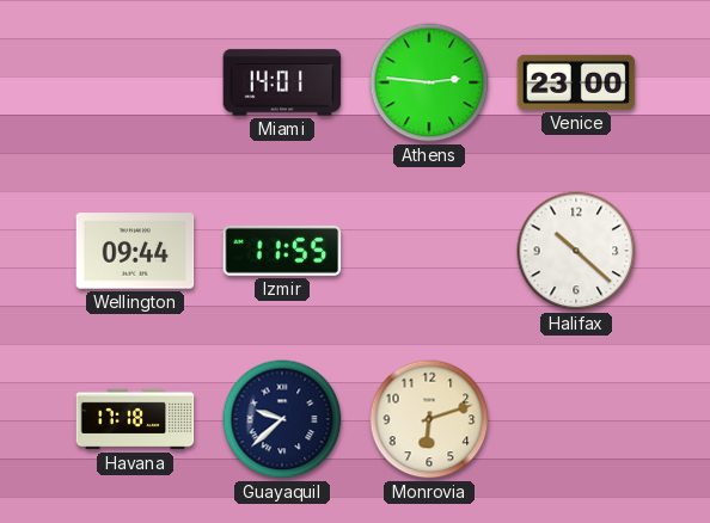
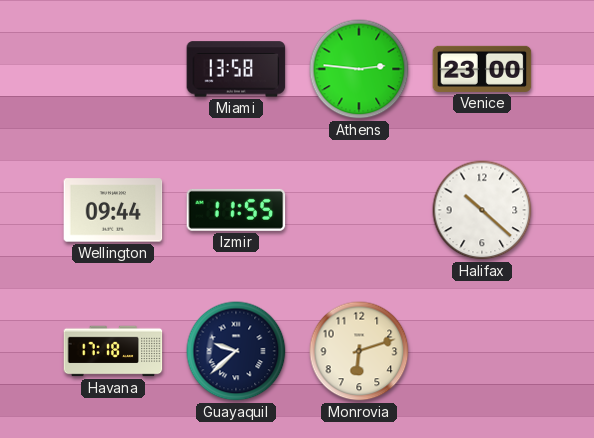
Miami: 14:01 -> 13:58 (236, 69)
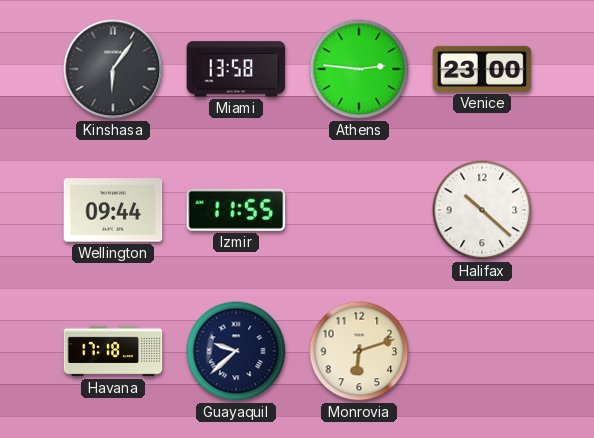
Kinshasa: none -> 6:06 (113, 69)
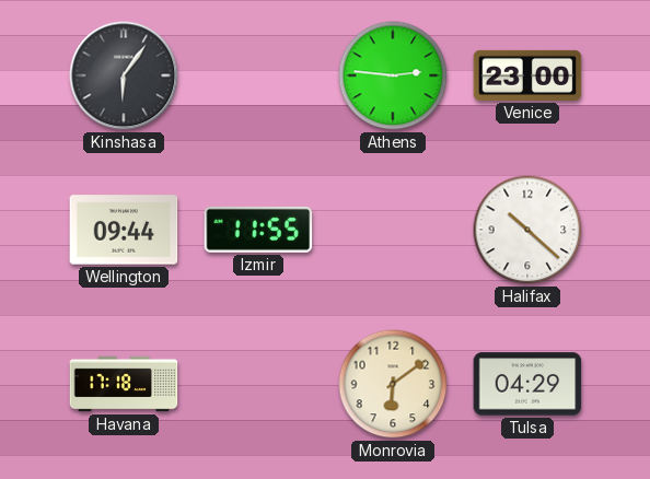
Miami: 13:58 -> none (236, 69)
Guayaquil: 9:38 -> none (236, 351)
Monrovia: 6:12 -> 6:09 (393, 384)
Tulsa: none -> 04:29 (527, 384)
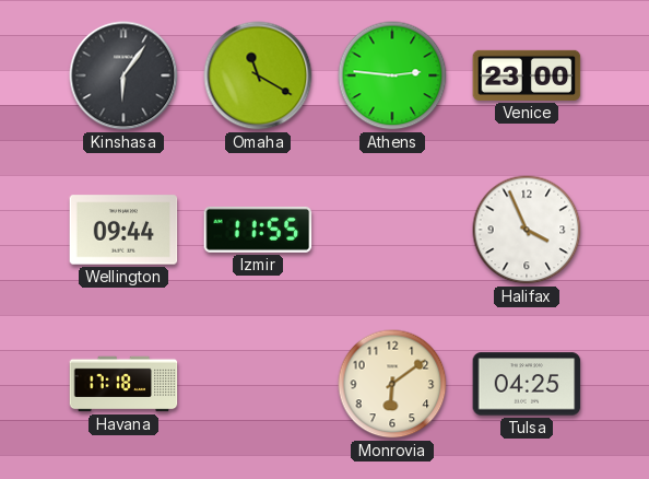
Omaha: none -> 11:20 (258, 75)
Halifax: 10:22 -> 3:56 (527, 230)
Tulsa: 04:29 -> 04:25 (527, 384)
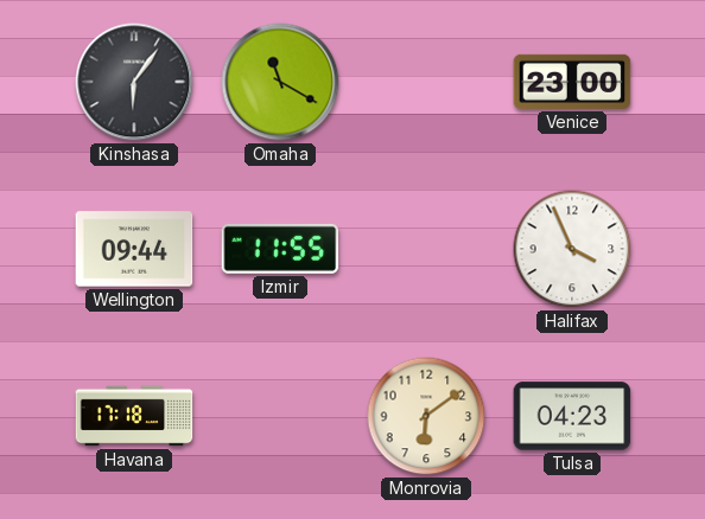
Athens: 2:46 -> none (392, 75)
Tulsa: 04:25 -> 04:23 (572, 416)
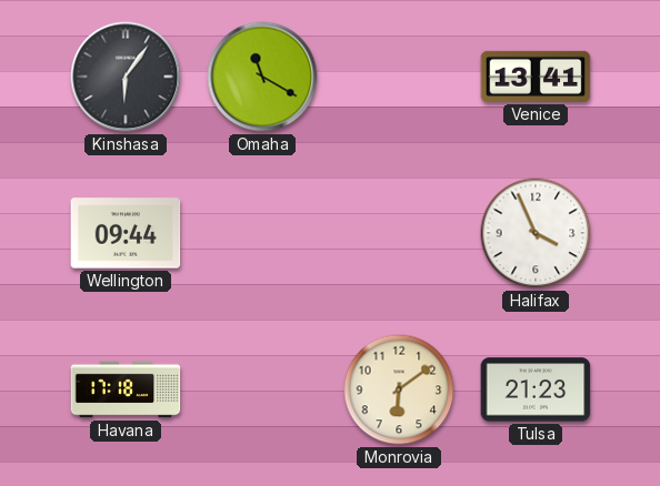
Venice: 23:00 -> 13:41 (536, 77)
Izmir: 11:55 -> none (280, 249)
Tulsa: 04:23 -> 21:23 (536, 389)
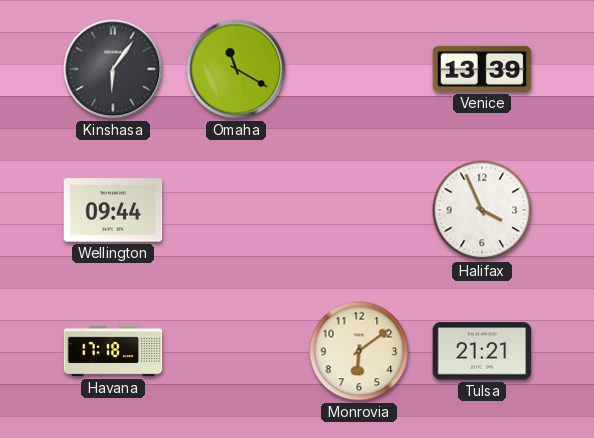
Venice: 13:41 -> 13:39 (482, 69)
Tulsa: 21:23 -> 21:21 (482, 351)
